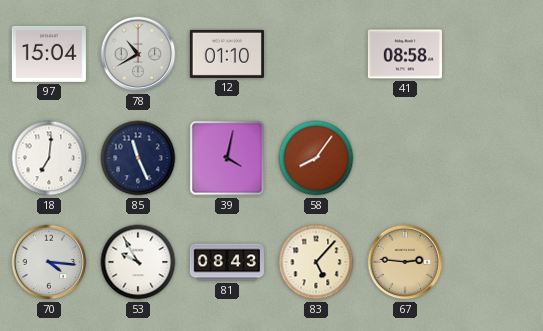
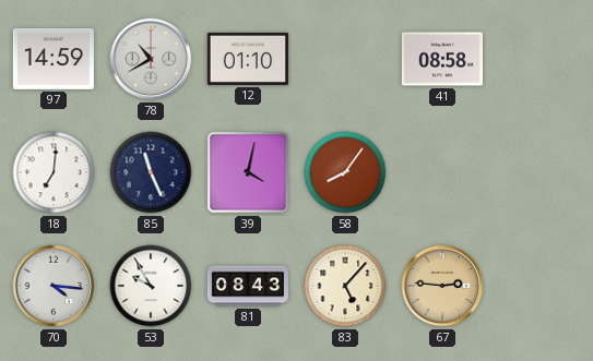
97: 15:04 -> 14:59 (54, 59)
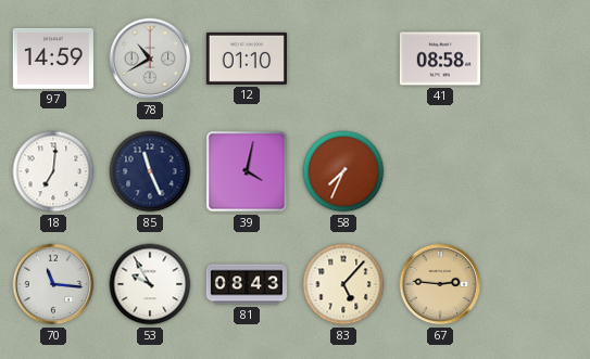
58: 8:06 -> 7:34 (343, 171)
70: 4:16 -> 11:16 (53, 284)
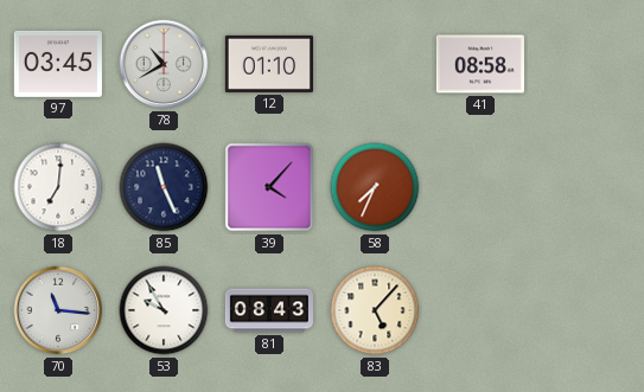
97: 14:59 -> 03:45 (58, 64)
39: 4:02 -> 4:07 (269, 187)
67: 2:46 -> none (440, 284)
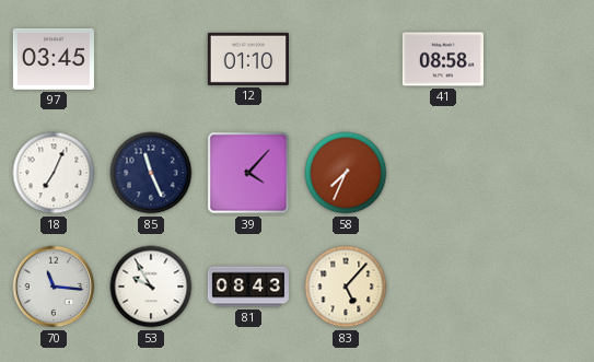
78: 10:40 -> none (164, 64)
18: 7:01 -> 7:04 (54, 173)
